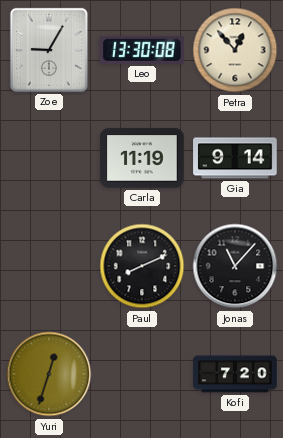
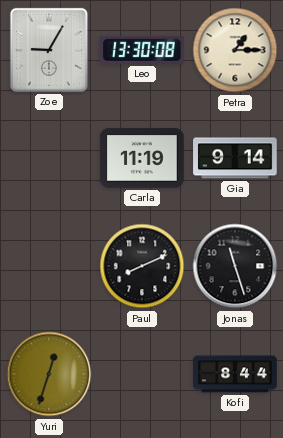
Petra: 12:53 -> 1:15 (235, 50)
Jonas: 11:07 -> 11:27 (235, 266)
Kofi: 7:20 -> 8:44 (235, 374)
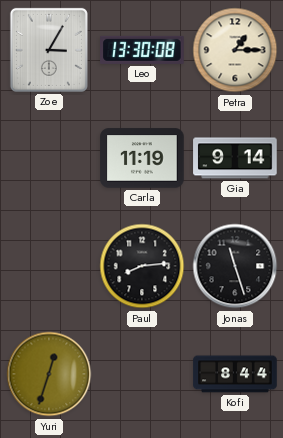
Zoe: 9:05 -> 3:05 (49, 50)
Paul: 8:11 -> 8:14 (142, 266)
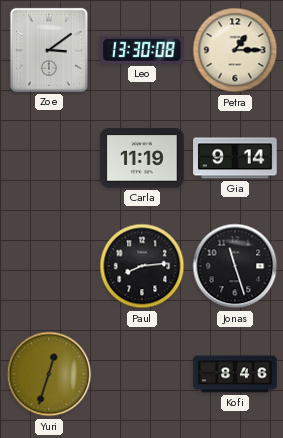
Zoe: 3:05 -> 3:09 (49, 50)
Kofi: 8:44 -> 8:46 (235, 374)
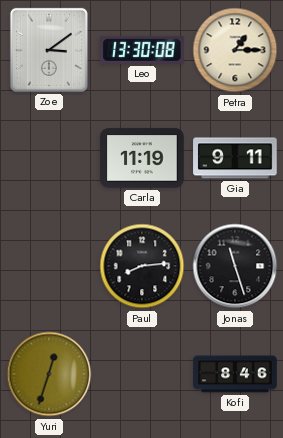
Gia: 9:14 -> 9:11 (235, 158)
